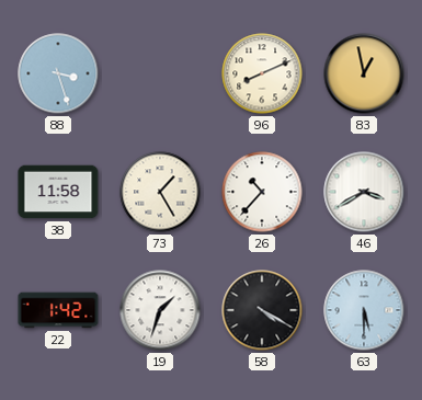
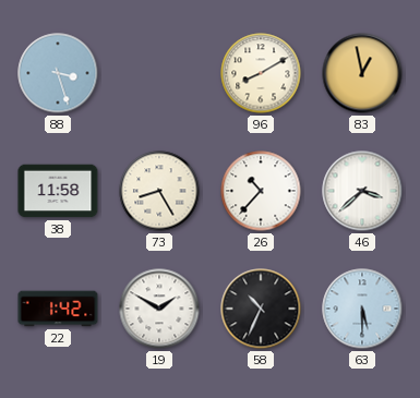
96: 8:11 -> 8:10 (261, 73)
73: 1:25 -> 8:25 (159, 191)
46: 3:40 -> 3:38 (362, 191)
19: 1:33 -> 1:50 (159, 309)
58: 4:20 -> 10:34 (261, 309)
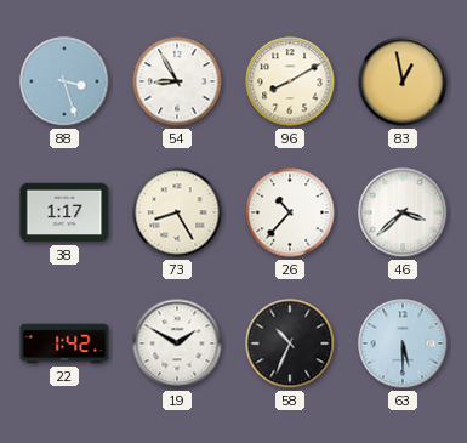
54: none -> 8:55 (177, 81)
38: 11:58 -> 1:17 (64, 212)
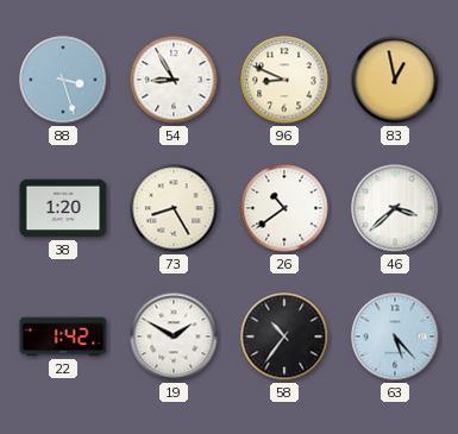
96: 8:10 -> 8:49 (284, 80)
38: 1:17 -> 1:20 (63, 208)
26: 10:37 -> 10:39 (284, 208)
58: 10:34 -> 10:36 (284, 336)
63: 5:30 -> 5:23 (395, 336)
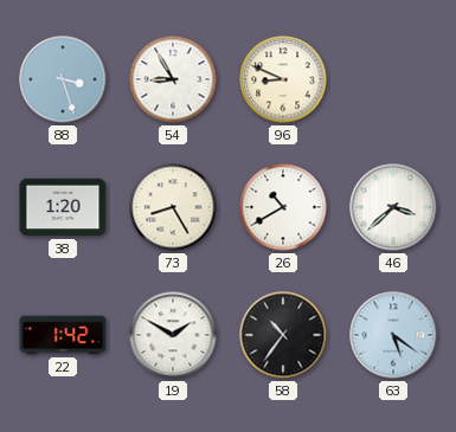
83: 12:58 -> none (395, 80)
26: 10:39 -> 10:40 (283, 207)
63: 5:23 -> 5:21 (393, 335)
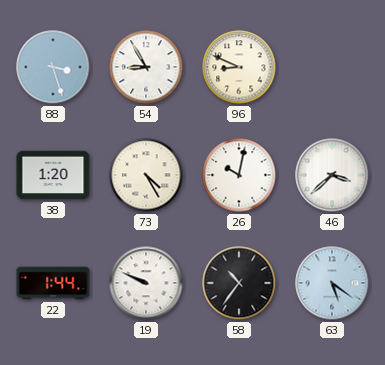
73: 8:25 -> 4:25 (146, 175)
26: 10:40 -> 10:02 (239, 175)
22: 1:42 -> 1:44 (53, 283)
19: 1:50 -> 9:49 (146, 283)
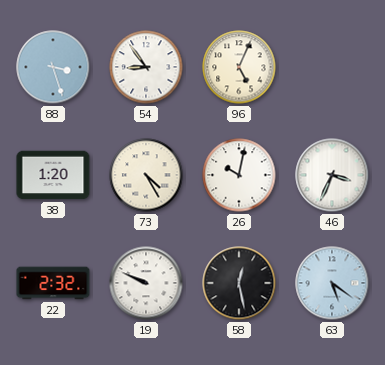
54: 8:55 -> 8:54 (146, 67)
96: 8:49 -> 5:04 (239, 67)
46: 3:38 -> 3:34 (332, 175)
22: 1:44 -> 2:32 (53, 283)
58: 10:36 -> 12:28 (239, 283)
